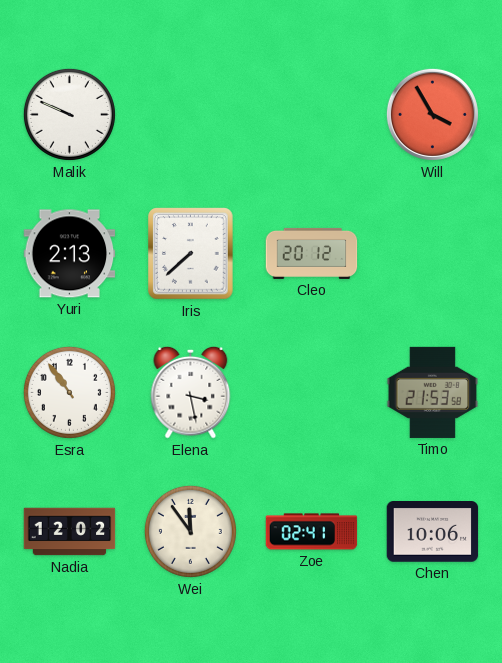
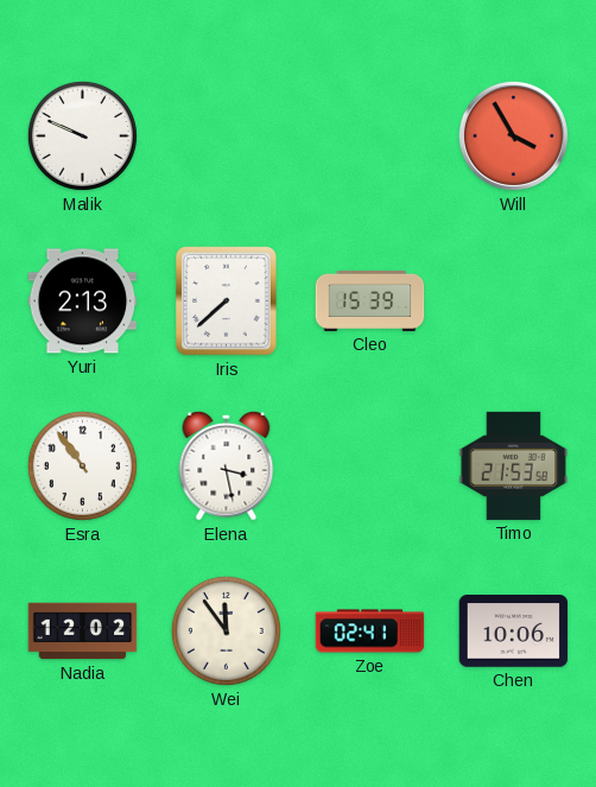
Cleo: 20:12 -> 15:39 (370, 300)
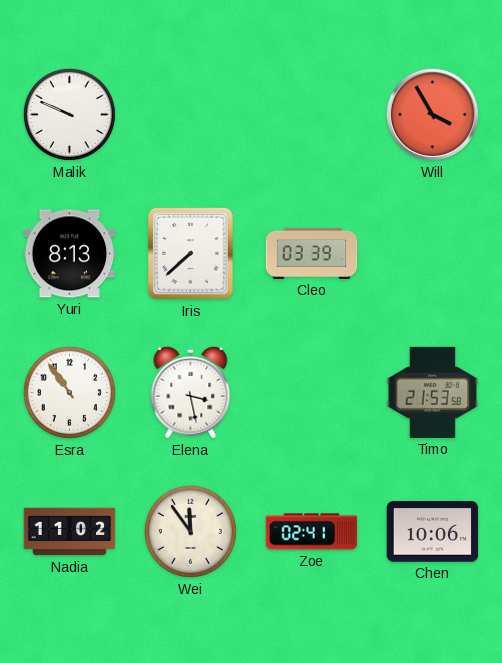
Yuri: 2:13 -> 8:13 (70, 254)
Cleo: 15:39 -> 03:39 (312, 253)
Nadia: 12:02 -> 11:02 (70, 532)
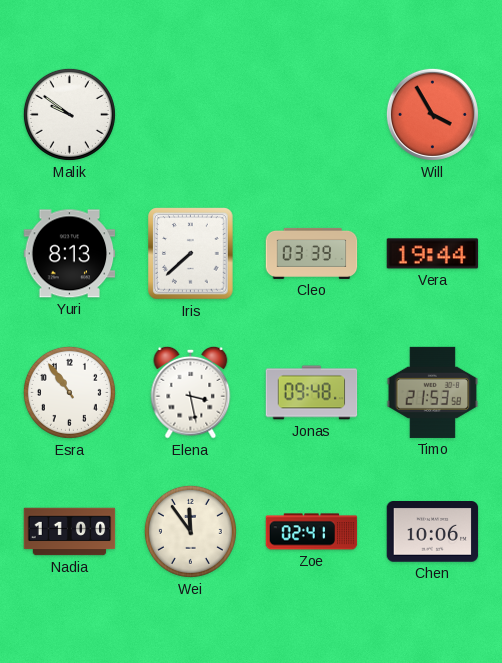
Malik: 9:49 -> 9:51 (69, 114)
Vera: none -> 19:44 (433, 254)
Jonas: none -> 09:48 (312, 393)
Nadia: 11:02 -> 11:00 (70, 532)
